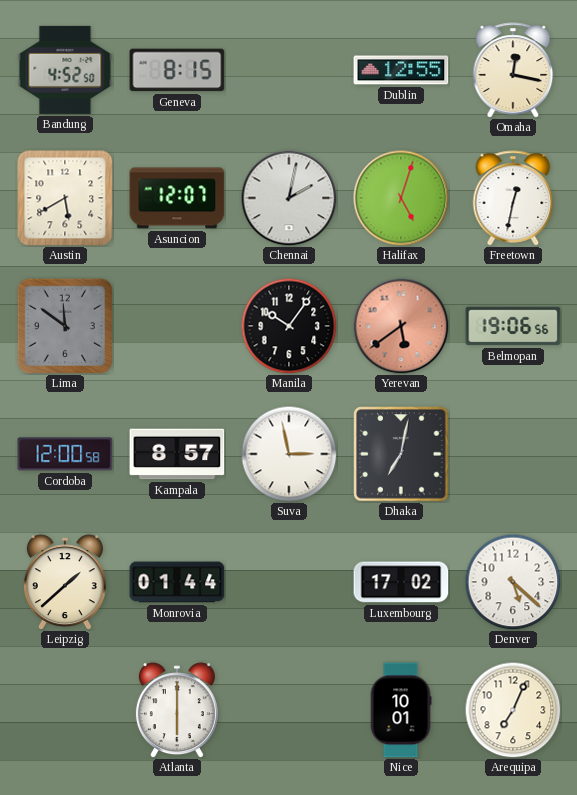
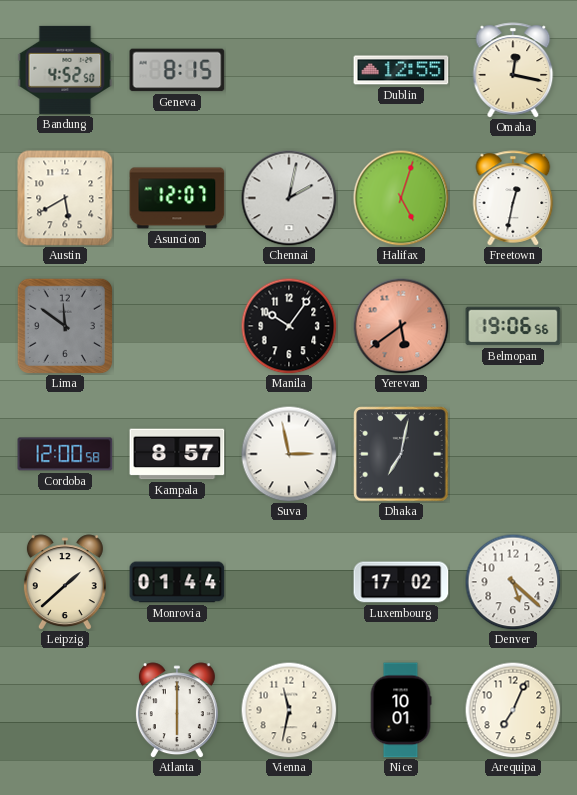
Vienna: none -> 11:32 (289, 710)
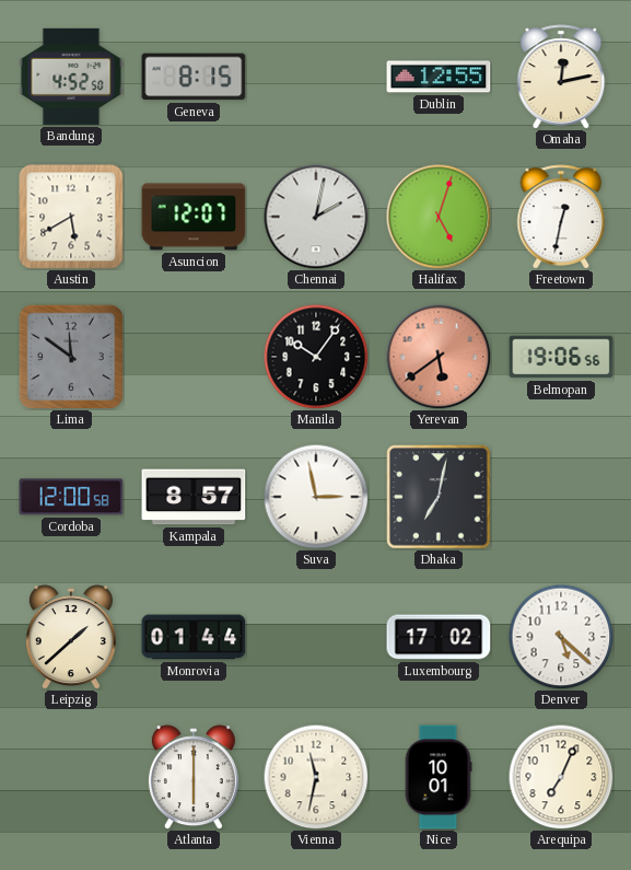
Omaha: 12:17 -> 12:13 (561, 77)
